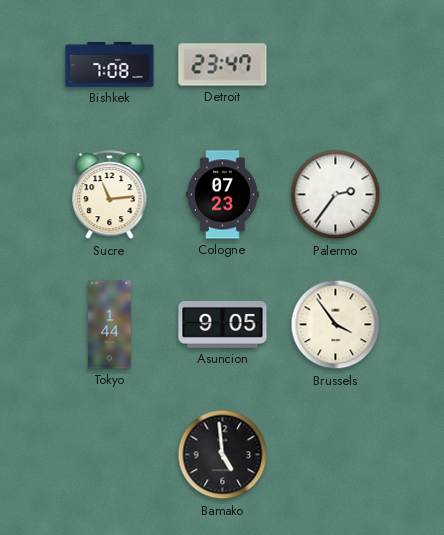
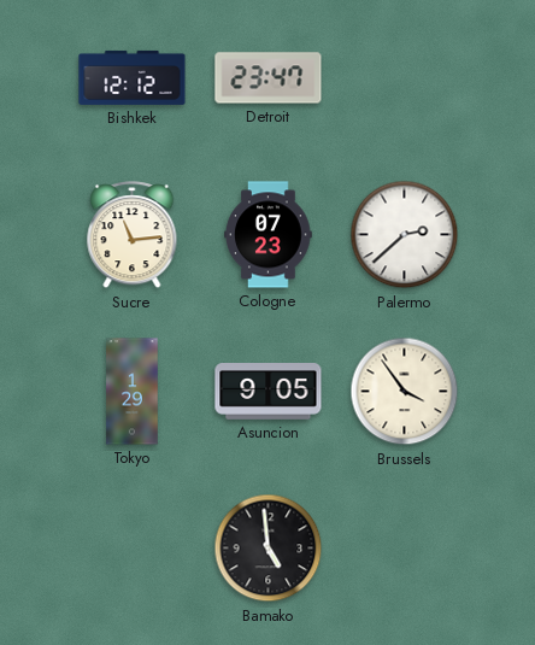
Bishkek: 7:08 -> 12:12 (133, 77)
Palermo: 2:36 -> 2:38 (405, 235)
Tokyo: 1:44 -> 1:29 (133, 392)
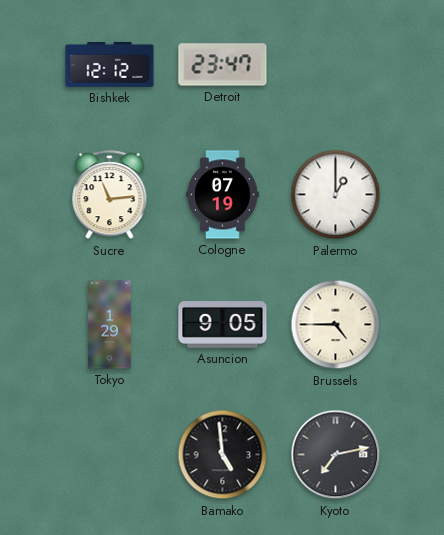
Cologne: 07:23 -> 07:19 (223, 195)
Palermo: 2:38 -> 1:00 (336, 195)
Brussels: 3:54 -> 4:45 (336, 325)
Kyoto: none -> 7:13 (336, 455)
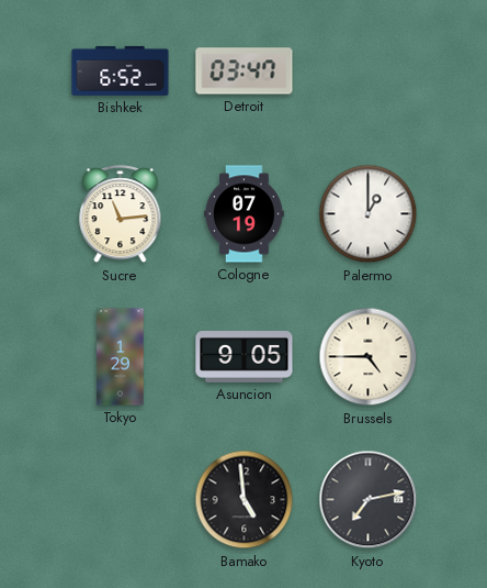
Bishkek: 12:12 -> 6:52 (121, 70)
Detroit: 23:47 -> 03:47 (245, 71)
